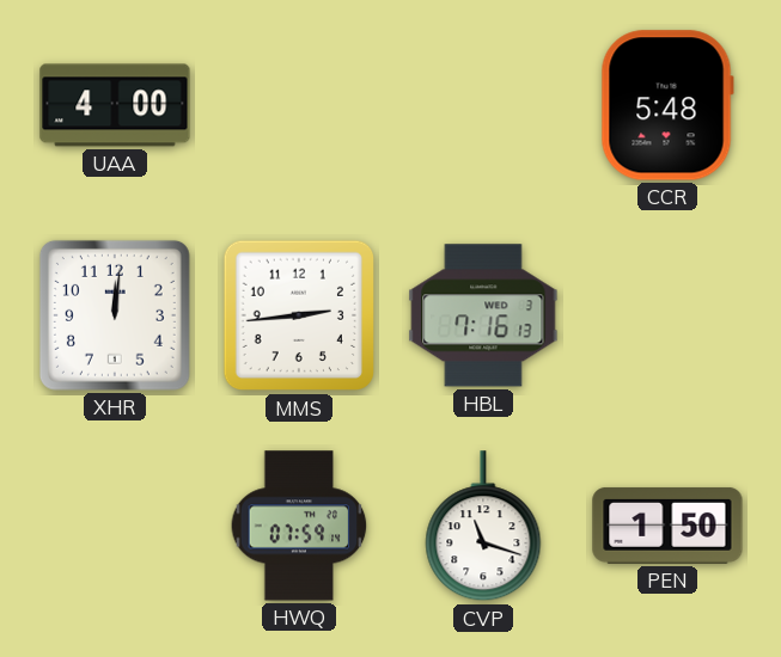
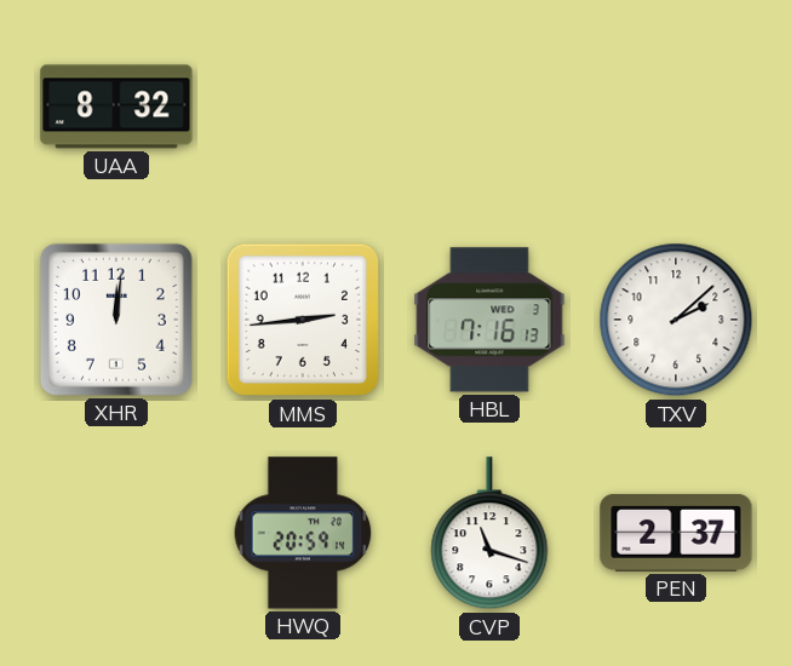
UAA: 4:00 -> 8:32 (116, 107)
CCR: 5:48 -> none (667, 105)
TXV: none -> 2:08 (676, 320)
HWQ: 07:59 -> 20:59 (303, 533)
PEN: 1:50 -> 2:37 (676, 533)
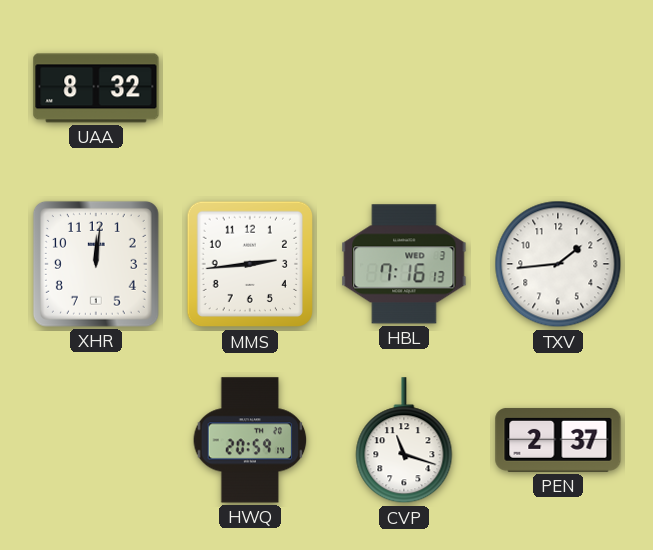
TXV: 2:08 -> 1:44 (558, 264)
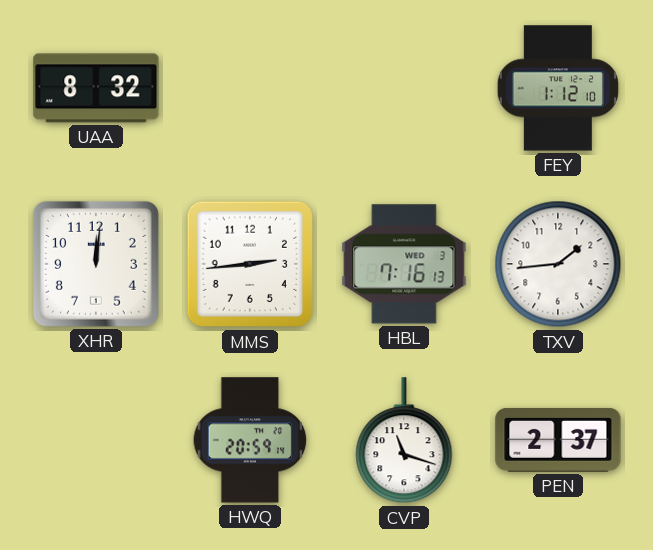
FEY: none -> 1:12 (558, 88)
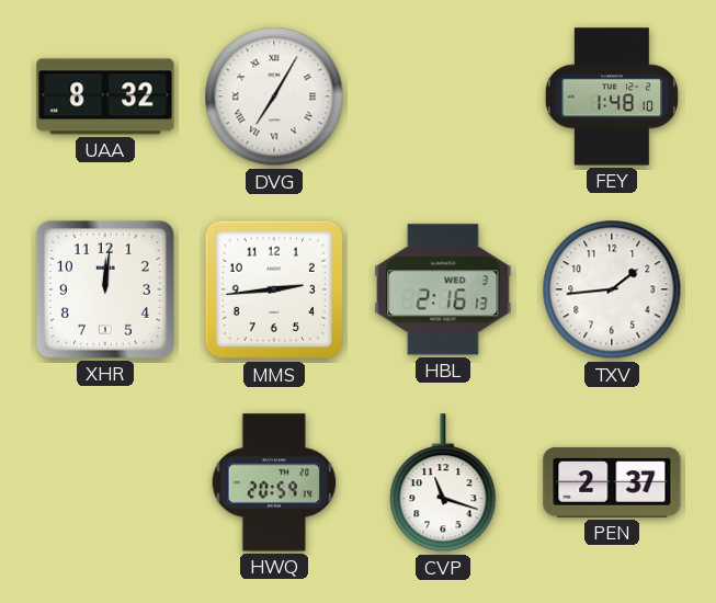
DVG: none -> 7:05 (274, 96)
FEY: 1:12 -> 1:48 (612, 96)
HBL: 7:16 -> 2:16 (443, 289)
